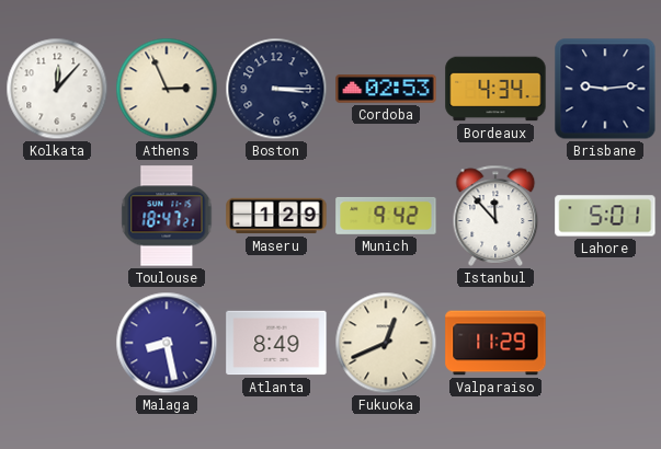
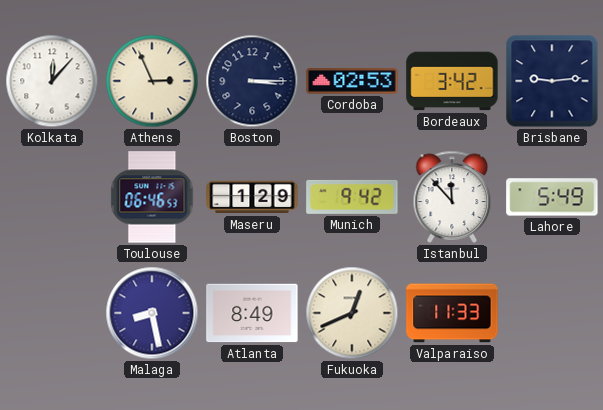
Bordeaux: 4:34 -> 3:42 (452, 81)
Toulouse: 18:47 -> 06:46 (152, 197)
Lahore: 5:01 -> 5:49 (552, 197)
Valparaiso: 11:29 -> 11:33 (452, 313)
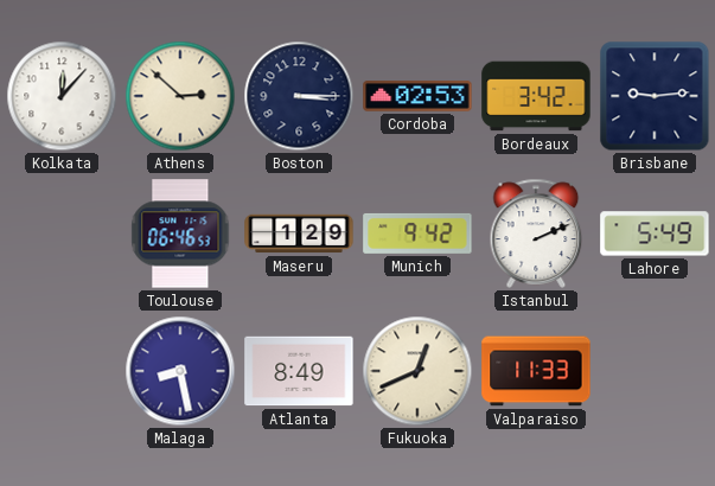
Athens: 2:56 -> 2:52 (180, 96)
Istanbul: 11:53 -> 2:11 (536, 234)
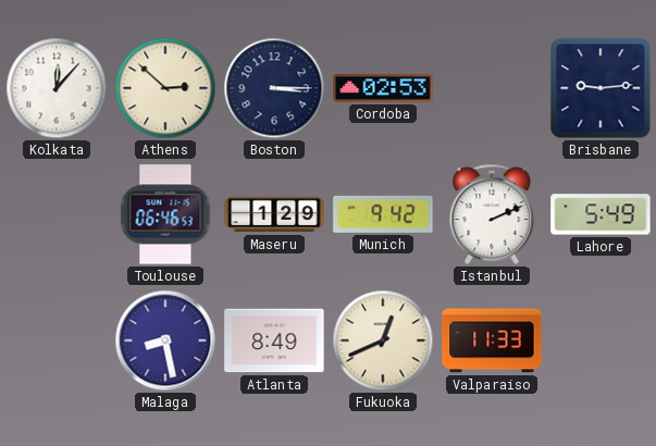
Bordeaux: 3:42 -> none (536, 96)
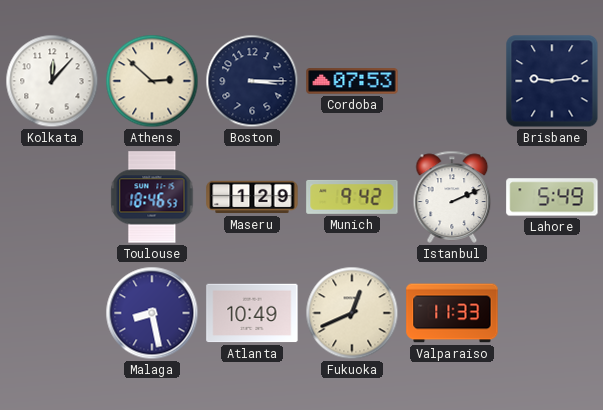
Cordoba: 02:53 -> 07:53 (352, 81)
Toulouse: 06:46 -> 18:46 (152, 197)
Atlanta: 8:49 -> 10:49 (252, 313)
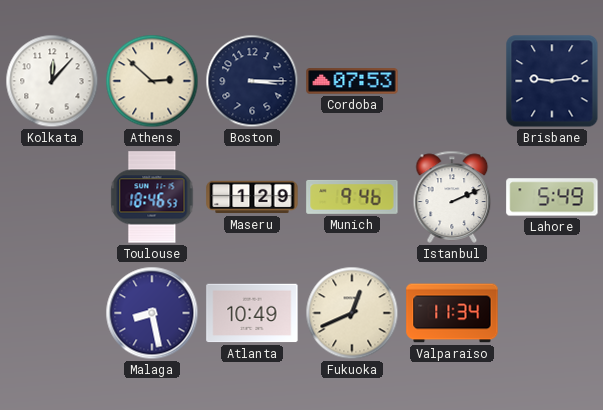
Munich: 9:42 -> 9:46 (352, 197)
Valparaiso: 11:33 -> 11:34 (452, 313)
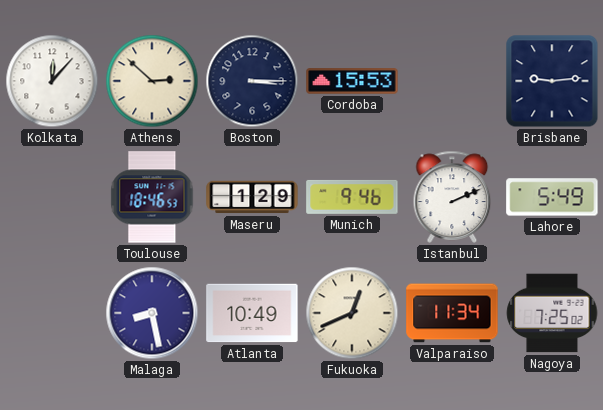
Cordoba: 07:53 -> 15:53 (352, 81)
Nagoya: none -> 7:25 (552, 313)
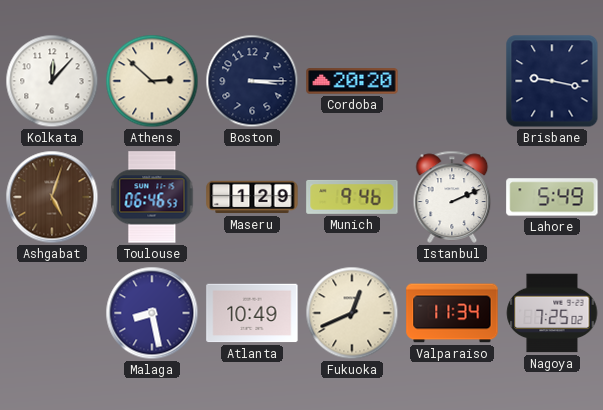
Cordoba: 15:53 -> 20:20 (352, 81)
Brisbane: 9:14 -> 9:17 (552, 81)
Ashgabat: none -> 5:03 (52, 197)
Toulouse: 18:46 -> 06:46 (152, 197)
